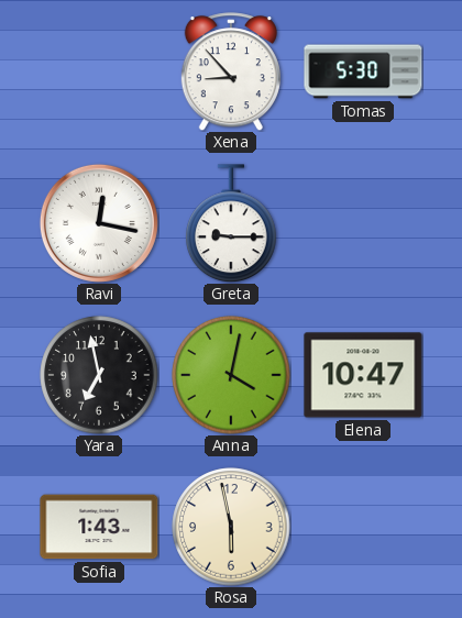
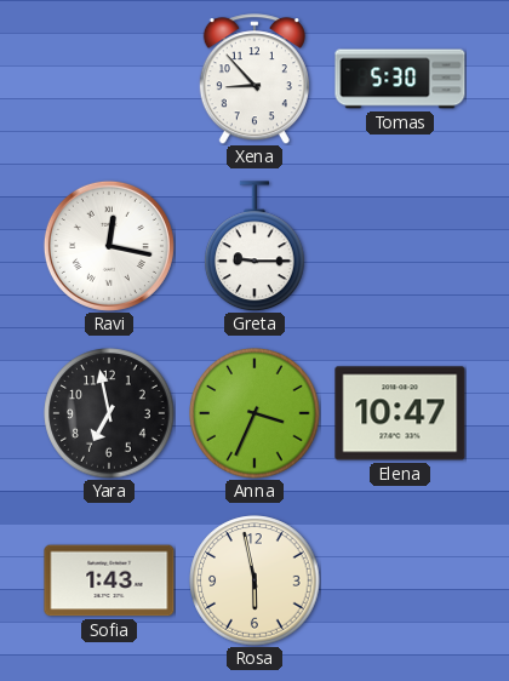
Anna: 4:02 -> 3:34 (254, 413)
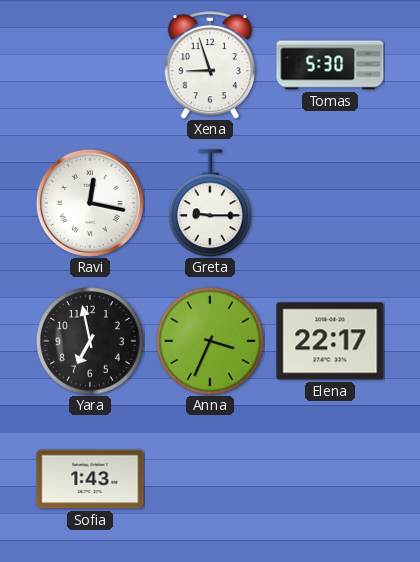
Xena: 8:53 -> 8:57 (210, 65)
Elena: 10:47 -> 22:17 (330, 341)
Rosa: 5:58 -> none (254, 580)
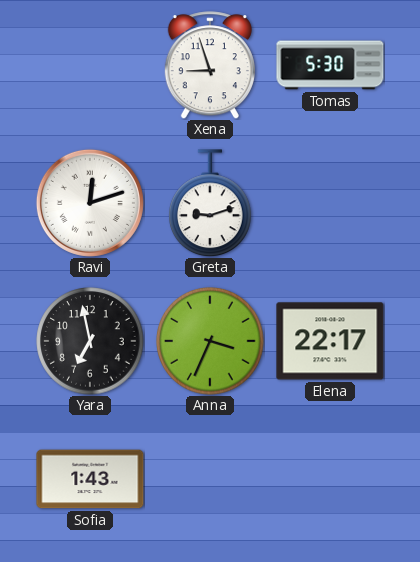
Ravi: 12:17 -> 12:12 (90, 203)
Greta: 9:15 -> 9:12 (210, 203)
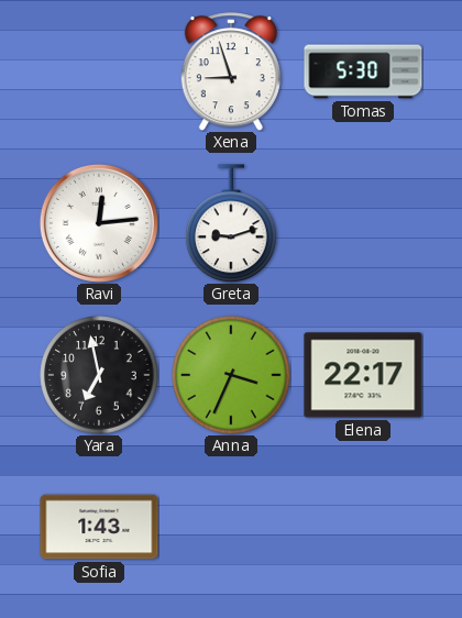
Ravi: 12:12 -> 12:14 (99, 223)
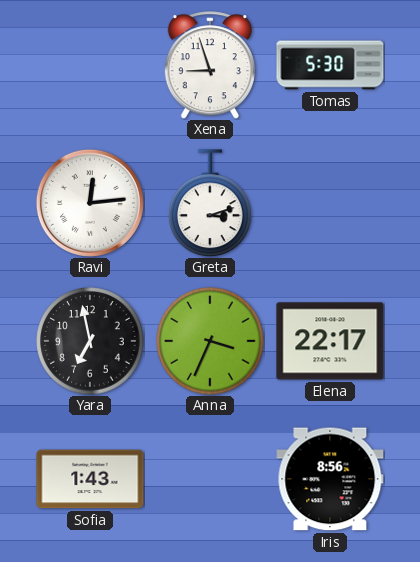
Greta: 9:12 -> 3:12 (210, 203)
Iris: none -> 8:56 (330, 479)
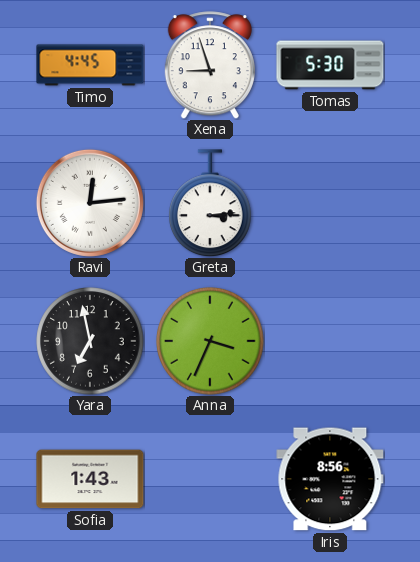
Timo: none -> 4:45 (90, 65)
Greta: 3:12 -> 3:14 (210, 203)
Elena: 22:17 -> none (330, 341)
